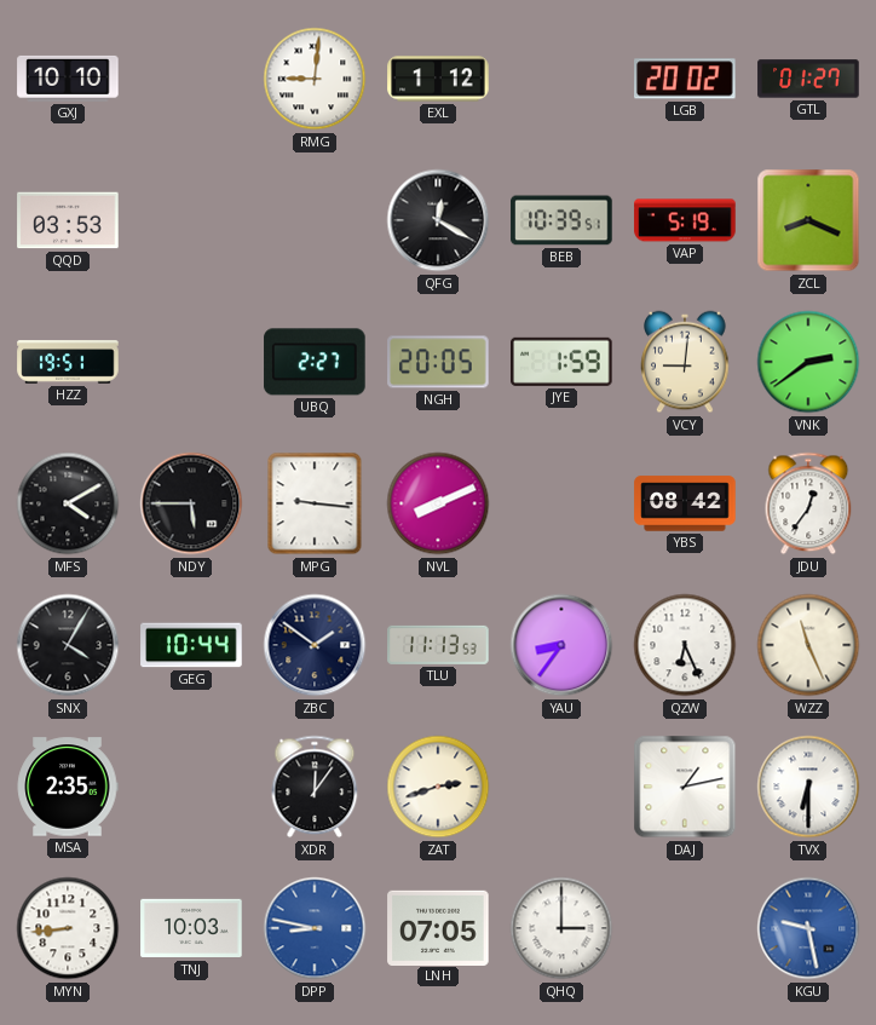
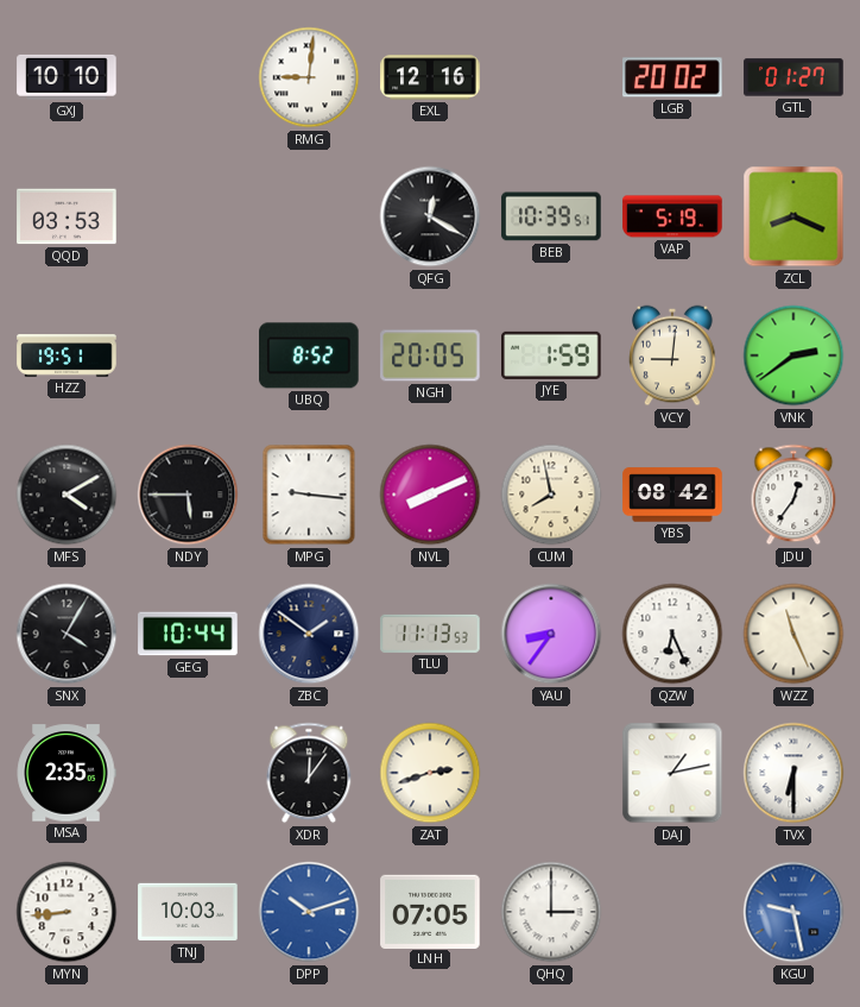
EXL: 1:12 -> 12:16 (430, 77)
UBQ: 2:27 -> 8:52 (309, 355)
CUM: none -> 7:58 (551, 495)
DPP: 8:47 -> 10:12 (309, 912)
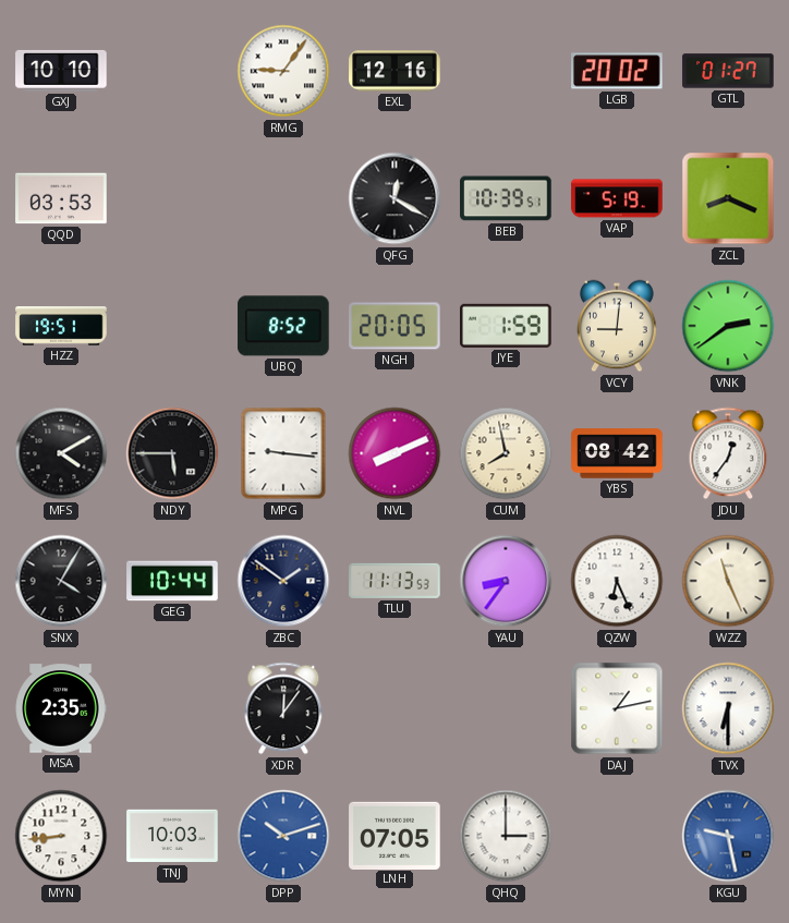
RMG: 9:01 -> 9:06 (283, 71)
ZAT: 2:42 -> none (430, 773)
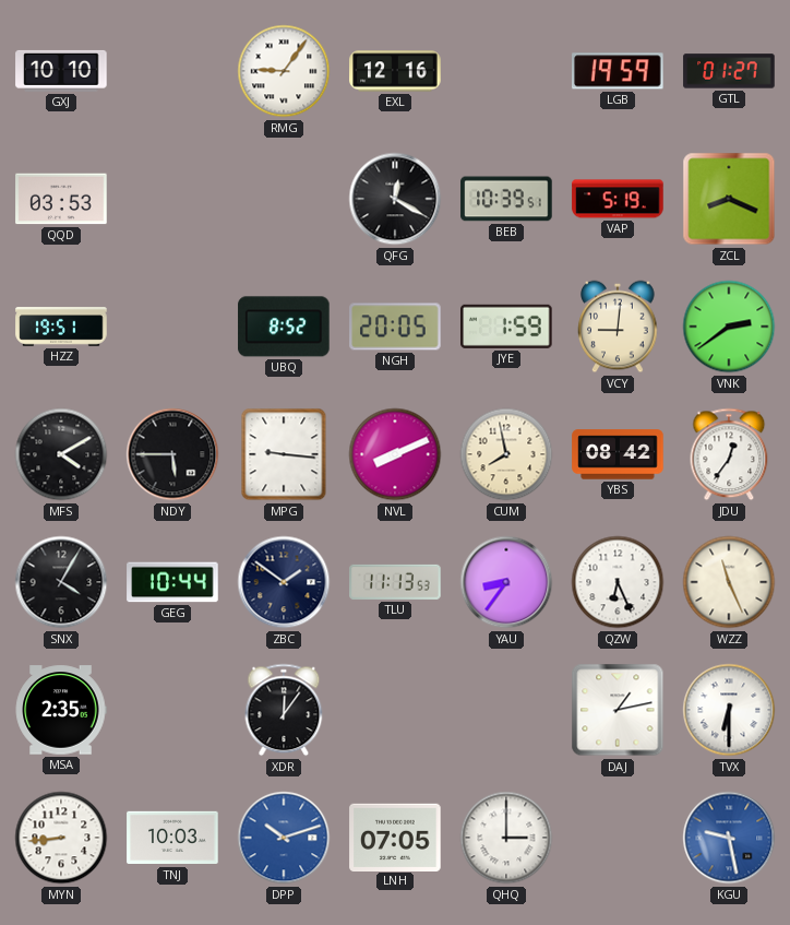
LGB: 20:02 -> 19:59 (619, 71)
